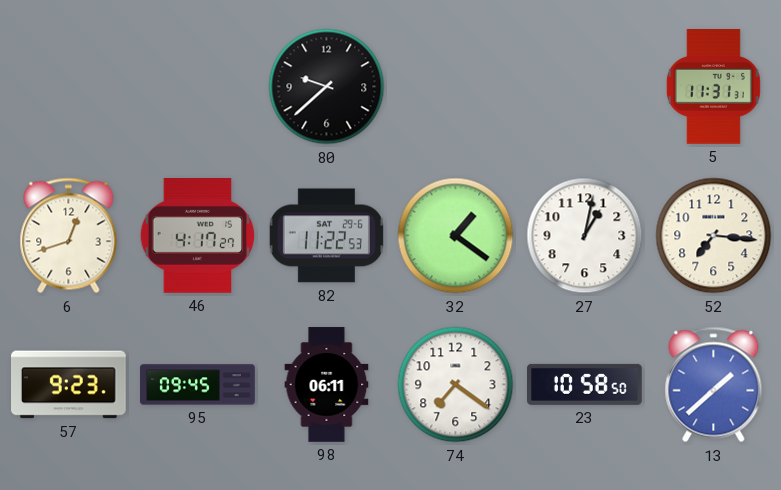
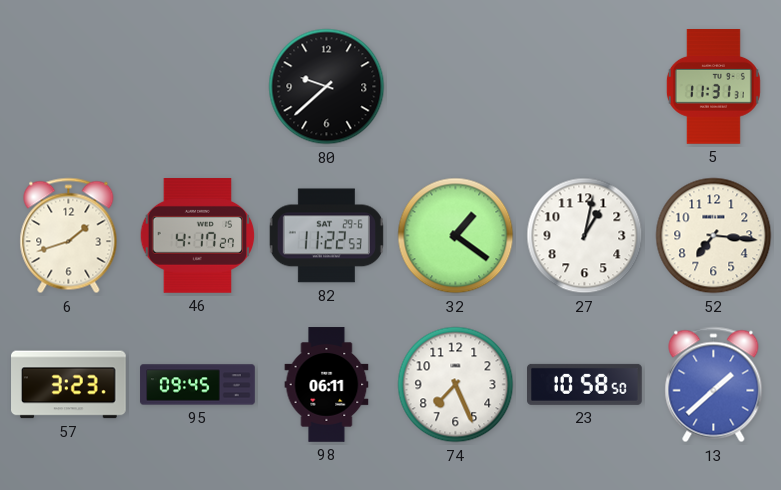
6: 12:42 -> 1:42 (69, 236)
57: 9:23 -> 3:23 (69, 385)
74: 7:21 -> 7:26 (456, 385)
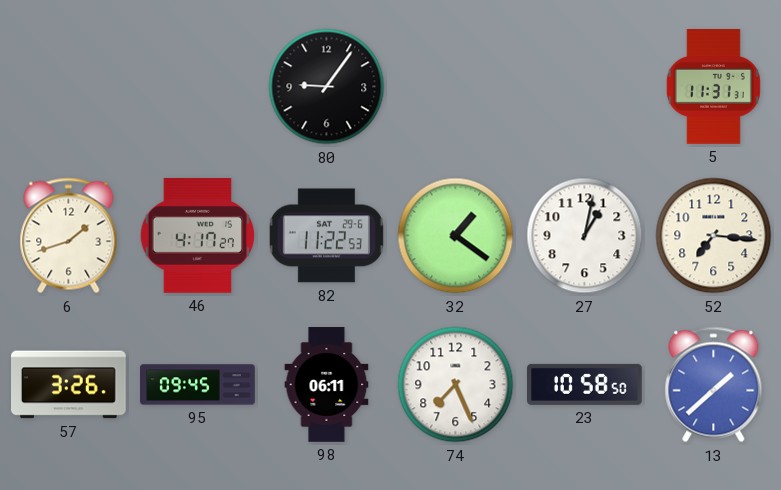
80: 9:38 -> 9:06 (327, 87)
57: 3:23 -> 3:26 (69, 385)
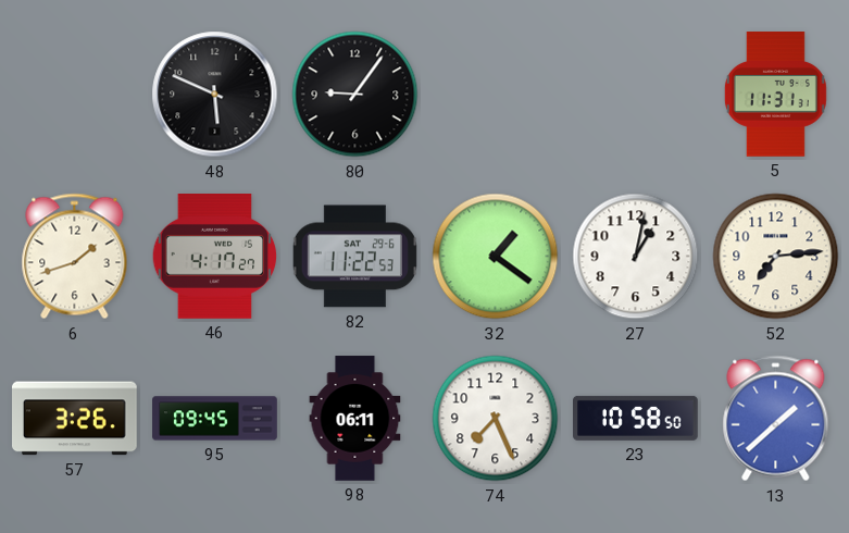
48: none -> 5:49 (215, 95)
52: 7:16 -> 7:14 (776, 257)
